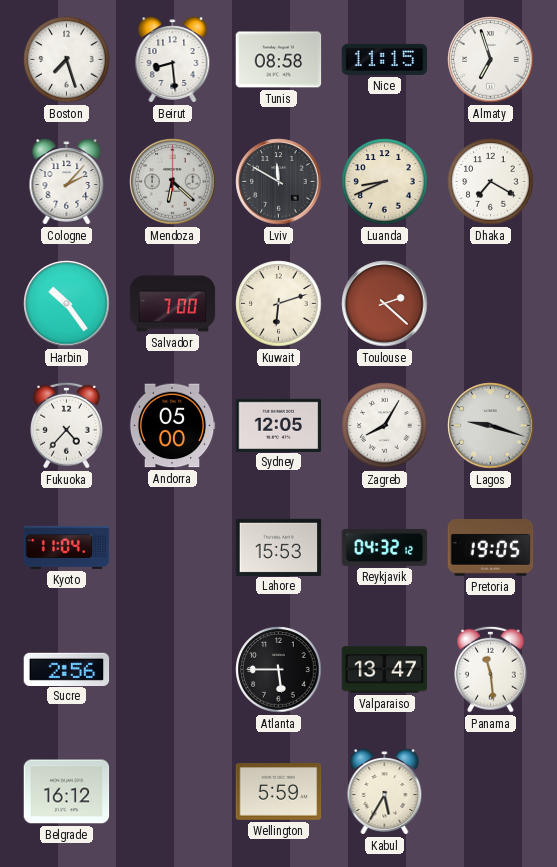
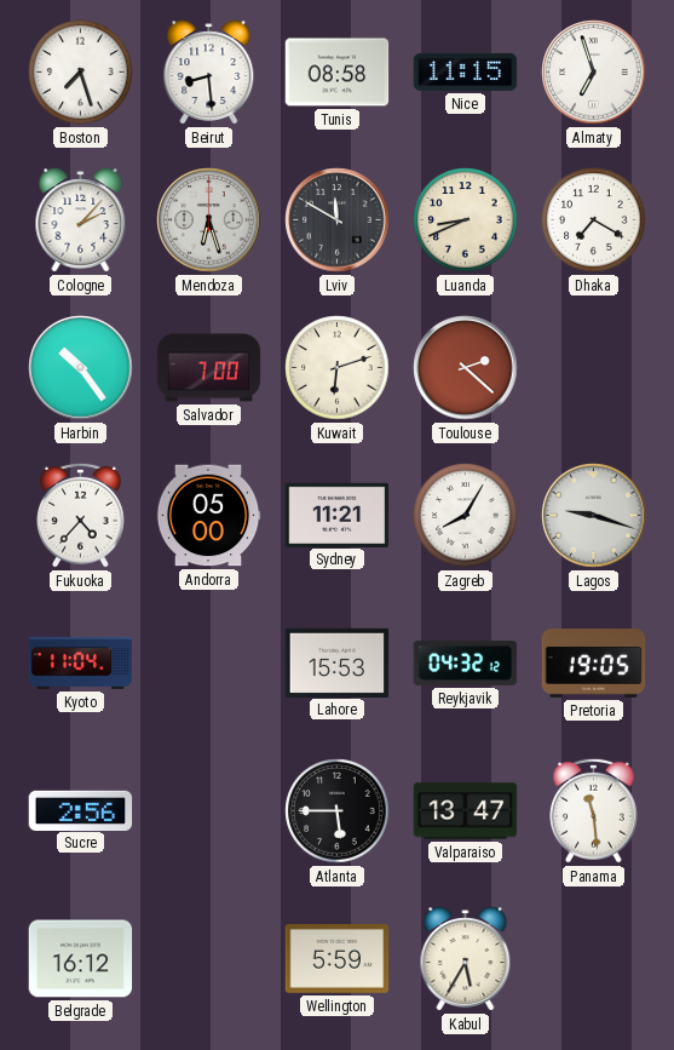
Mendoza: 6:22 -> 6:27 (209, 220)
Sydney: 12:05 -> 11:21 (338, 515)
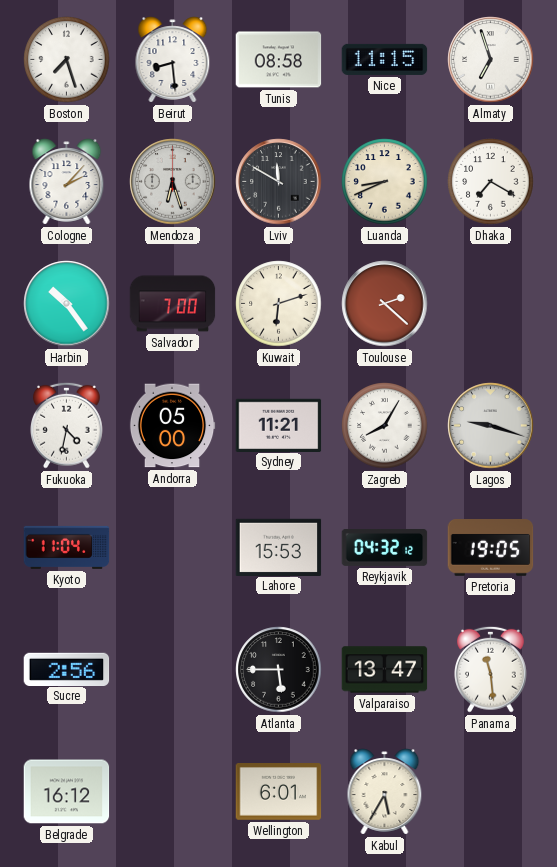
Fukuoka: 4:37 -> 4:32 (67, 425)
Wellington: 5:59 -> 6:01 (279, 792)
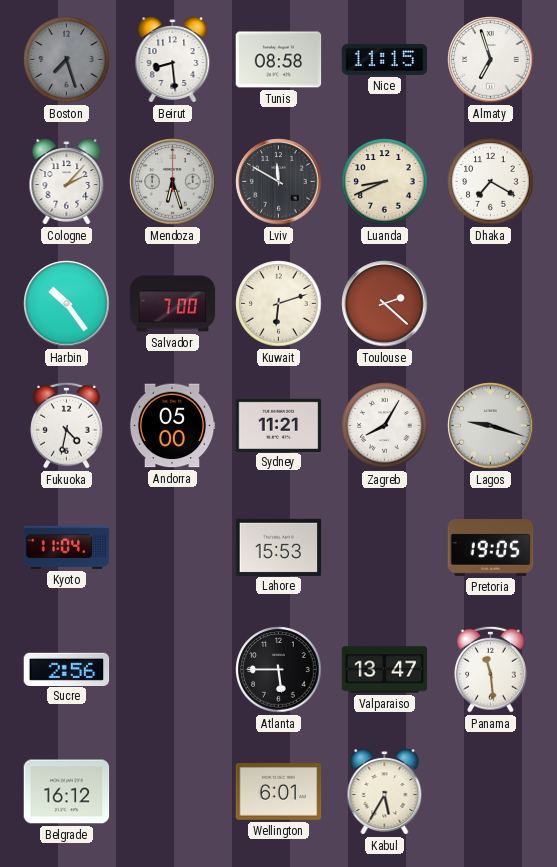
Boston dial: white -> grey (67, 60)
Reykjavik: 04:32 -> none (385, 548)
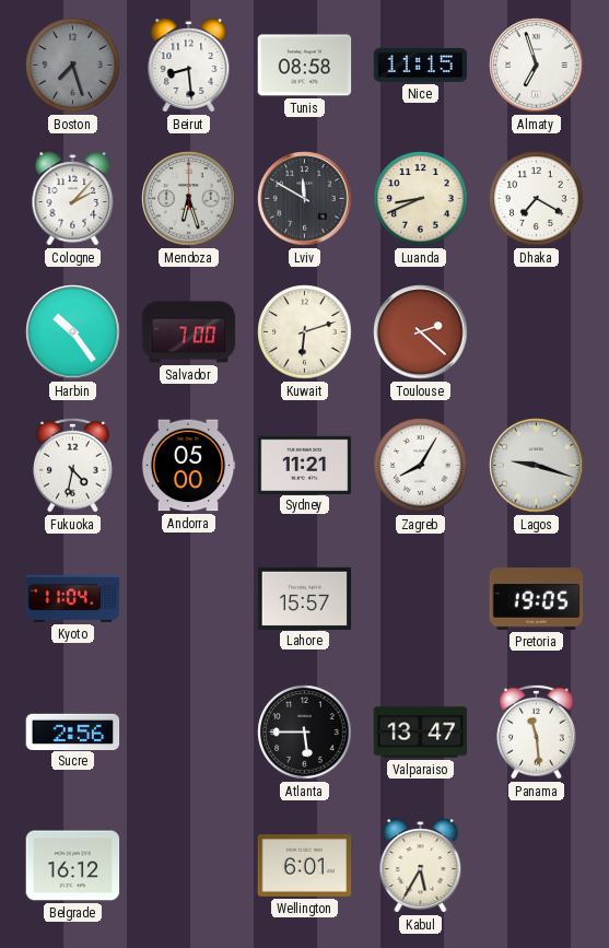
Lahore: 15:53 -> 15:57 (305, 598)
